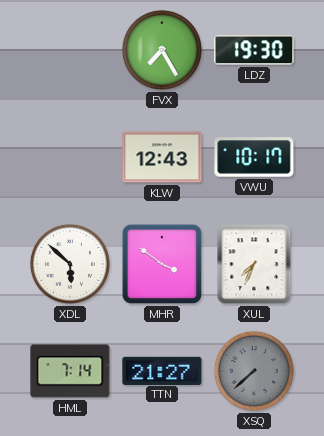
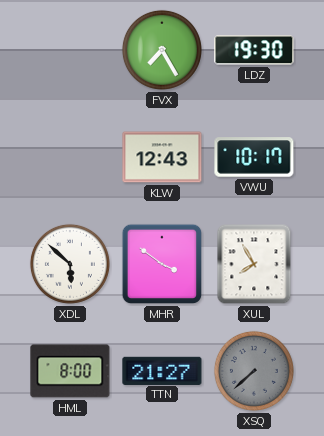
XUL: 7:34 -> 7:55 (254, 264)
HML: 7:14 -> 8:00 (70, 371)
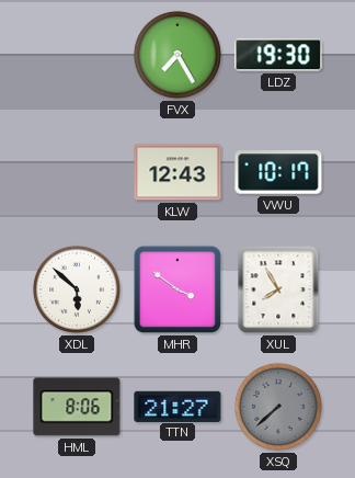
HML: 8:00 -> 8:06 (77, 407)
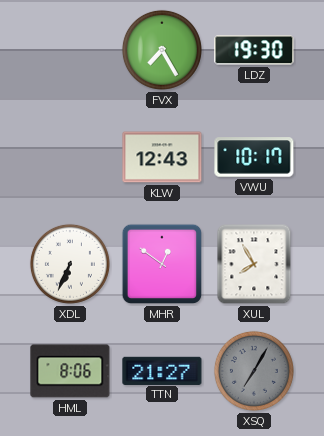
XDL: 5:52 -> 6:34 (70, 264)
MHR: 3:51 -> 12:51 (162, 264)
XSQ: 7:38 -> 7:05 (254, 371)
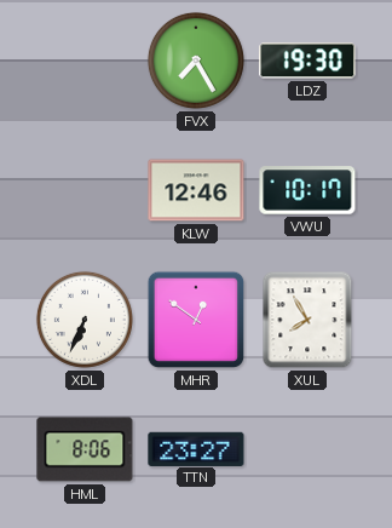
KLW: 12:43 -> 12:46 (196, 190)
TTN: 21:27 -> 23:27 (196, 448)
XSQ: 7:05 -> none (254, 371)
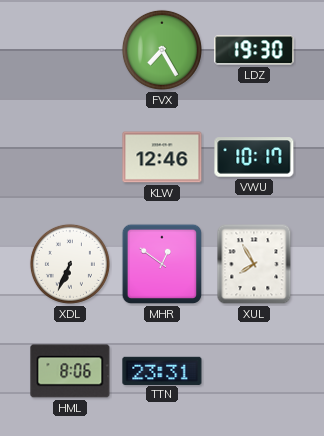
TTN: 23:27 -> 23:31 (162, 370)
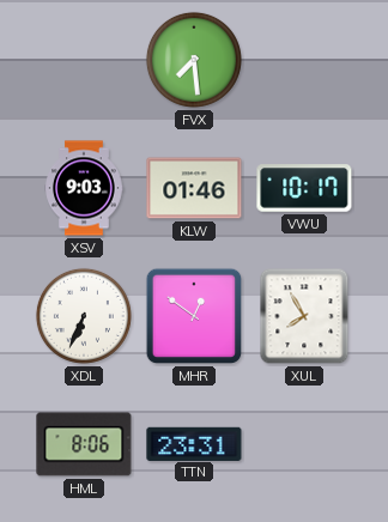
FVX: 7:25 -> 7:29 (194, 60)
LDZ: 19:30 -> none (254, 50)
XSV: none -> 9:03 (84, 188)
KLW: 12:46 -> 01:46 (194, 188)
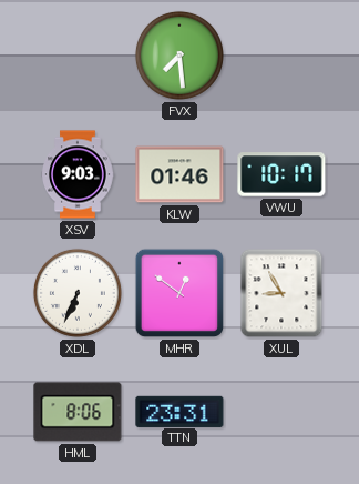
XUL: 7:55 -> 8:55 (281, 293)
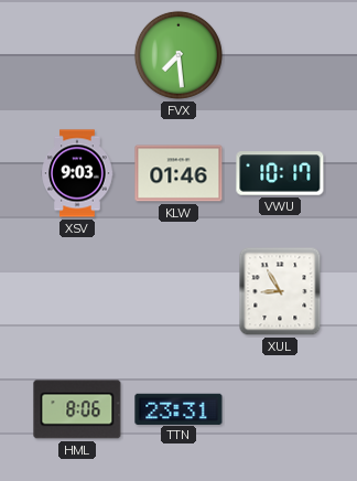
XDL: 6:34 -> none (78, 293)
MHR: 12:51 -> none (179, 293)
